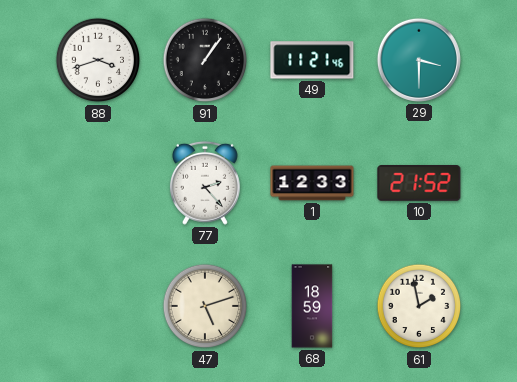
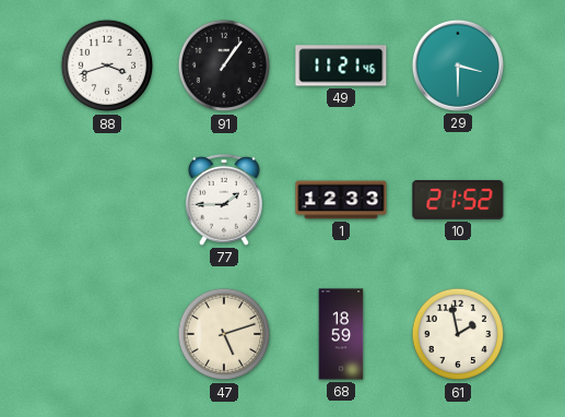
77: 2:23 -> 1:45 (224, 200)
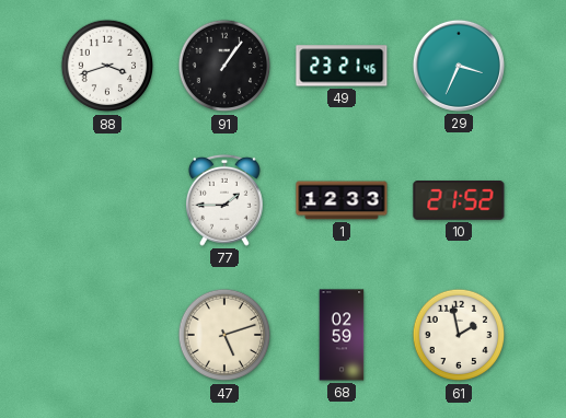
49: 11:21 -> 23:21 (342, 66)
29: 3:30 -> 3:34 (459, 66)
68: 18:59 -> 02:59 (342, 335)
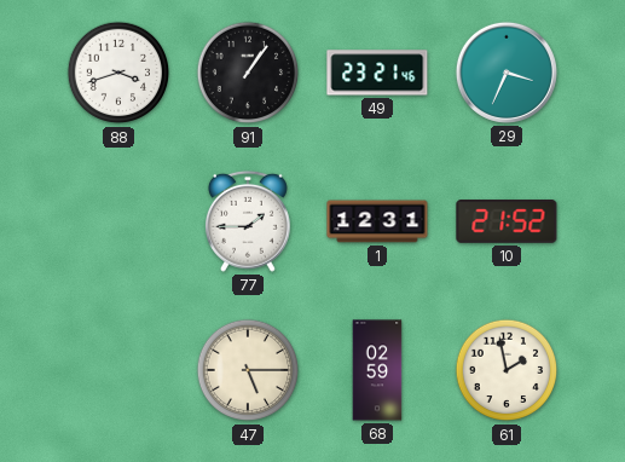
1: 12:33 -> 12:31 (377, 221)
47: 5:12 -> 5:15 (248, 370)
